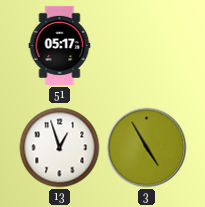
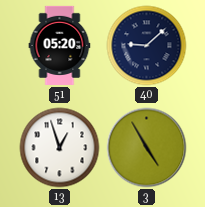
51: 05:17 -> 05:20 (60, 45)
40: none -> 9:08 (147, 46)
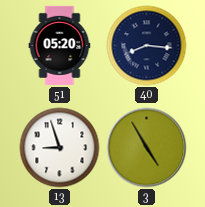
40: 9:08 -> 8:16 (147, 46)
13: 12:57 -> 8:57 (60, 148)
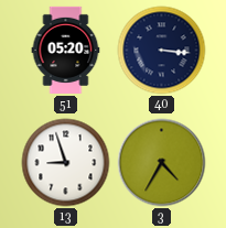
40: 8:16 -> 3:16 (162, 51)
3: 4:55 -> 4:35 (162, 163)
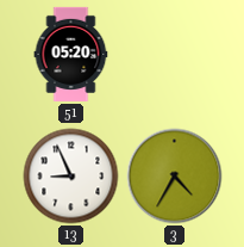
40: 3:16 -> none (162, 51)
13: 8:57 -> 8:56 (71, 177)
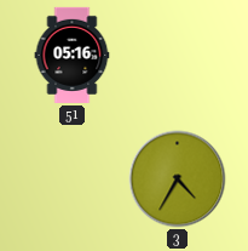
51: 05:20 -> 05:16 (73, 55)
13: 8:56 -> none (71, 177)
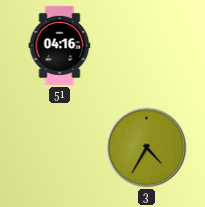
51: 05:16 -> 04:16 (60, 45)
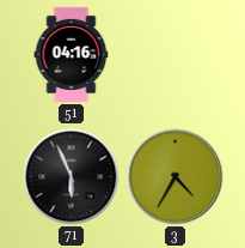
71: none -> 5:56 (72, 177)
